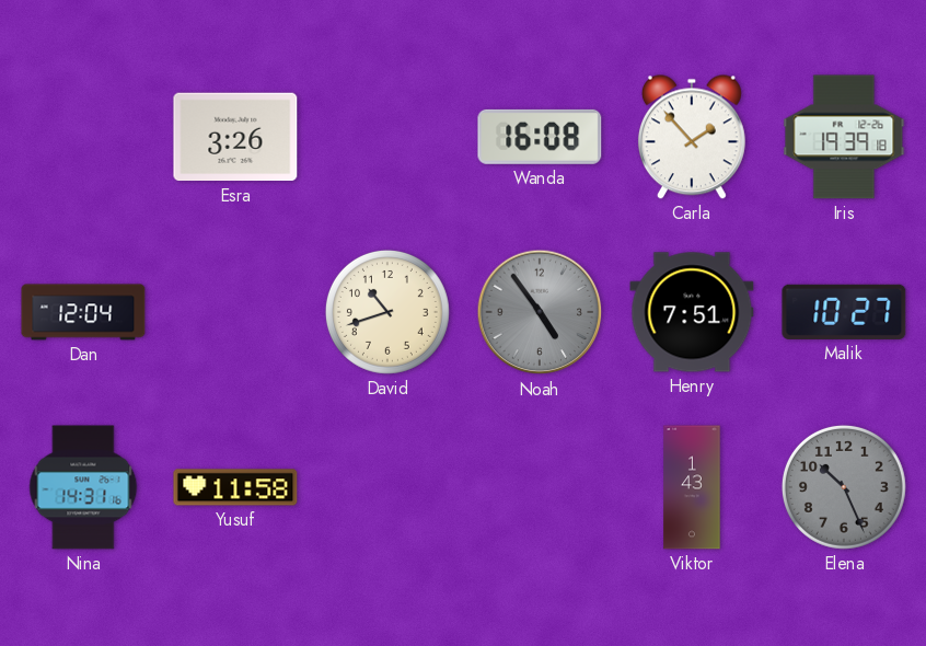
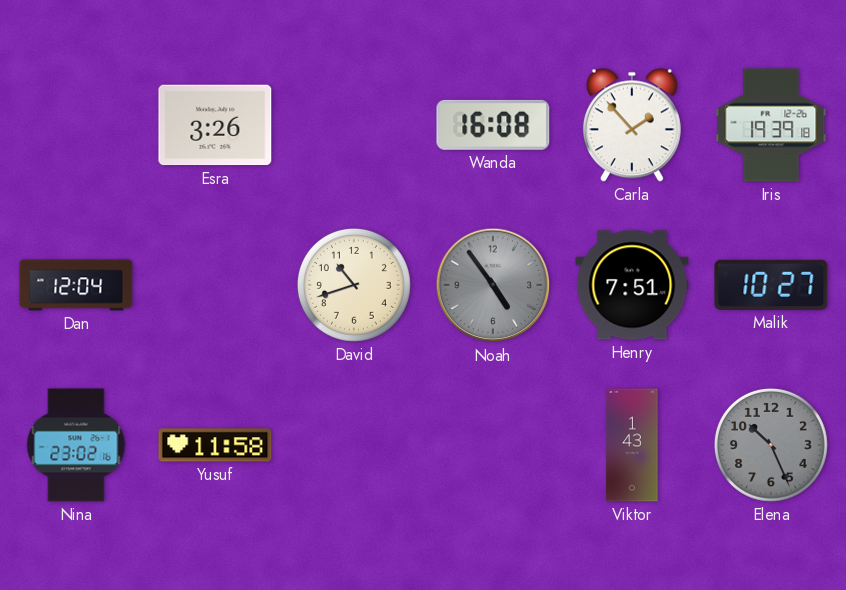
Nina: 14:31 -> 23:02 (76, 445)
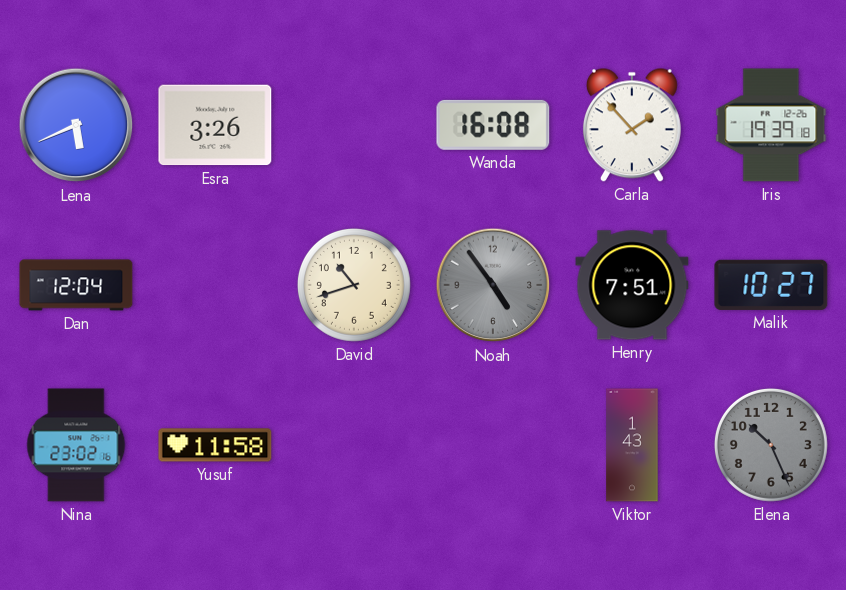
Lena: none -> 5:41 (76, 125)
